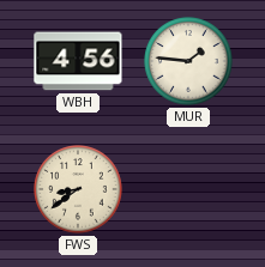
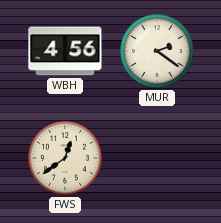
MUR: 1:46 -> 2:21 (157, 51)
FWS: 8:39 -> 12:39 (65, 158)
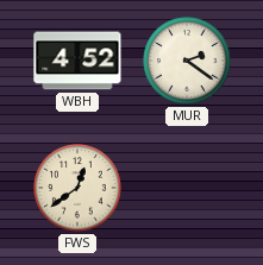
WBH: 4:56 -> 4:52 (77, 61)
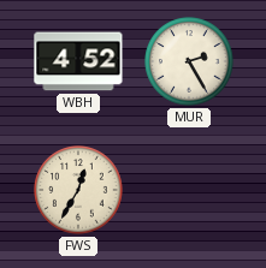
MUR: 2:21 -> 2:25 (189, 61)
FWS: 12:39 -> 12:35 (78, 190)
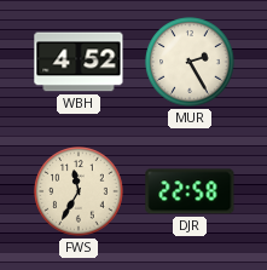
FWS: 12:35 -> 11:35 (79, 191)
DJR: none -> 22:58 (190, 191)
